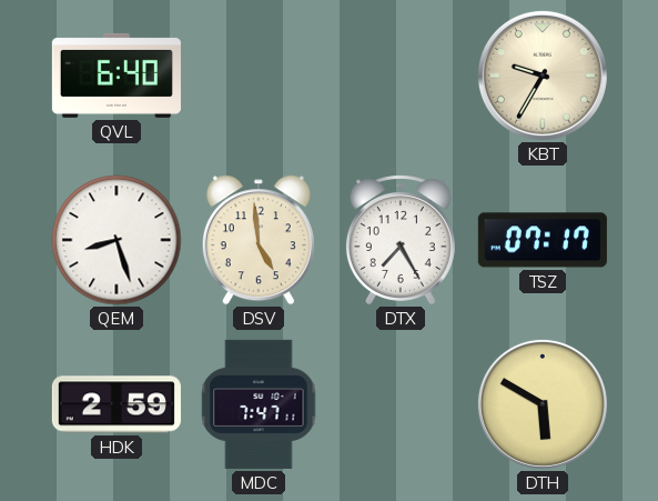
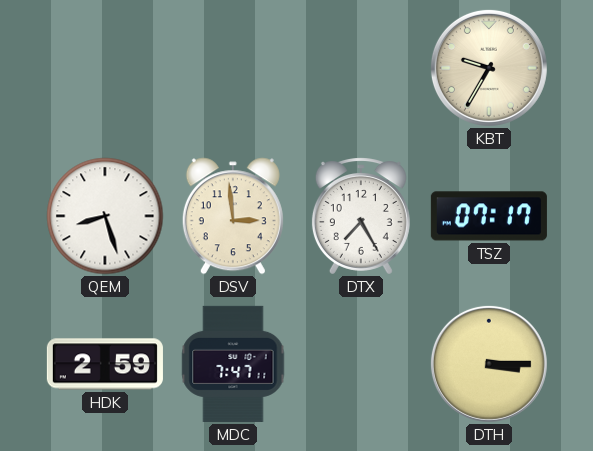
QVL: 6:40 -> none (117, 76)
DSV: 4:59 -> 2:59 (233, 216)
DTH: 5:50 -> 3:15 (489, 364)
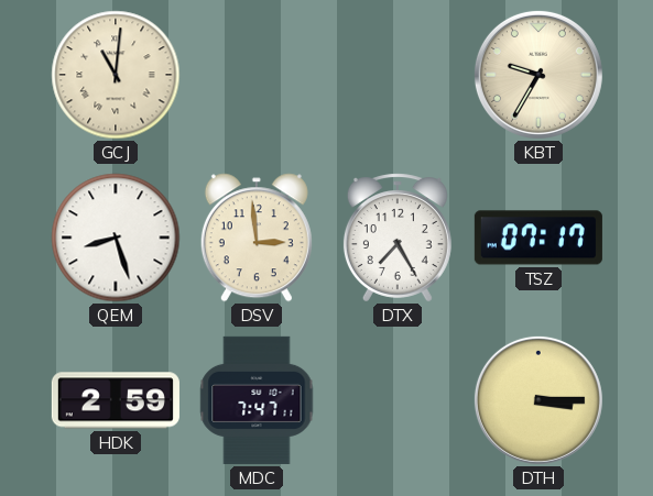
GCJ: none -> 11:01 (116, 75)
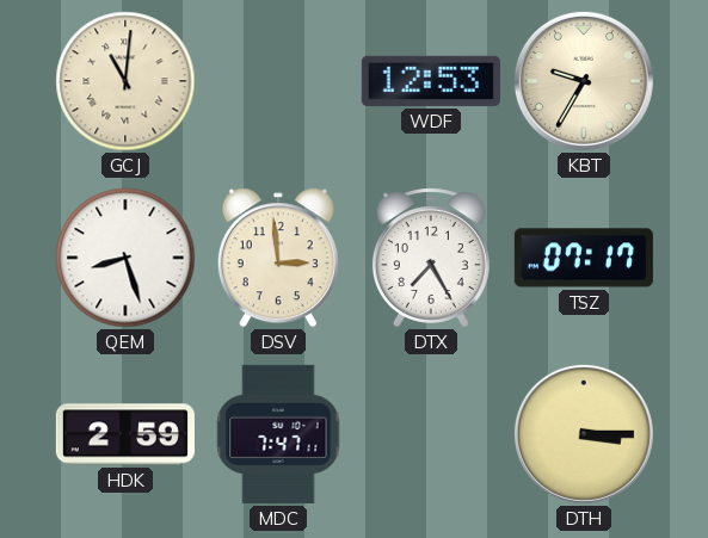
WDF: none -> 12:53 (431, 81)
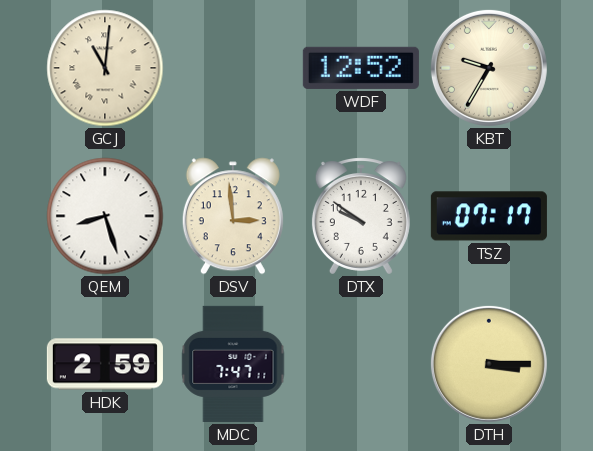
WDF: 12:53 -> 12:52 (361, 68)
DTX: 7:25 -> 9:51 (361, 216)
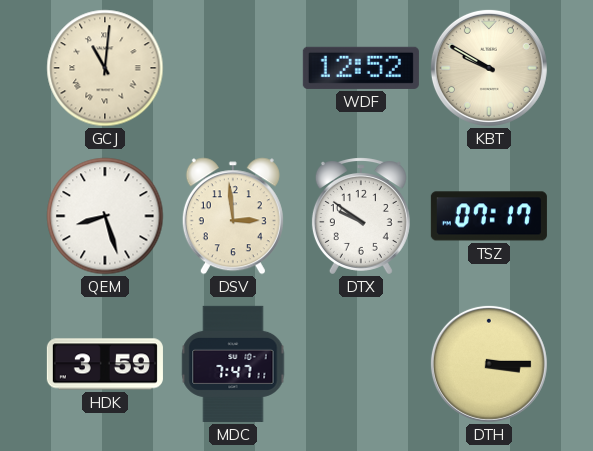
KBT: 9:35 -> 9:50 (489, 68)
HDK: 2:59 -> 3:59 (105, 364)
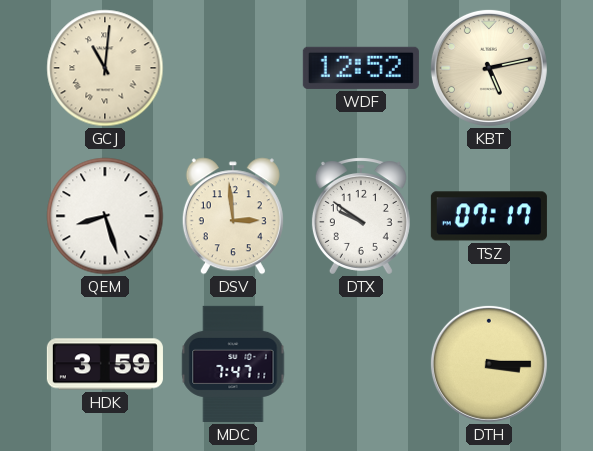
KBT: 9:50 -> 5:13 (489, 68)
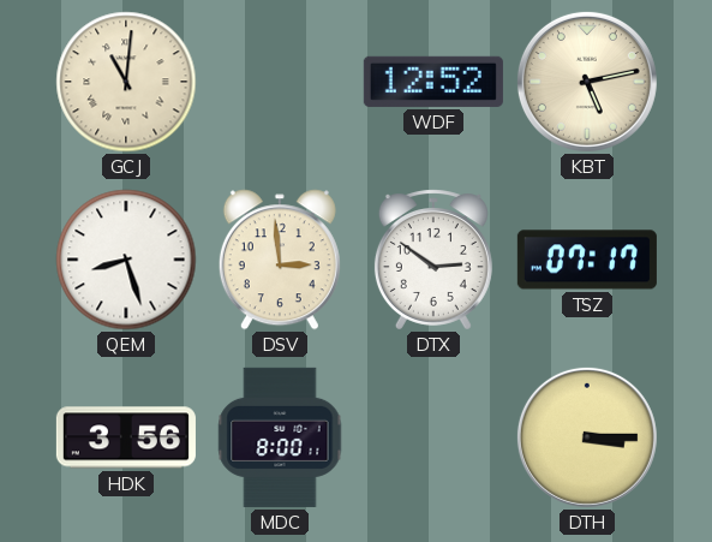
DTX: 9:51 -> 2:51 (433, 260)
HDK: 3:59 -> 3:56 (126, 437)
MDC: 7:47 -> 8:00 (280, 437)
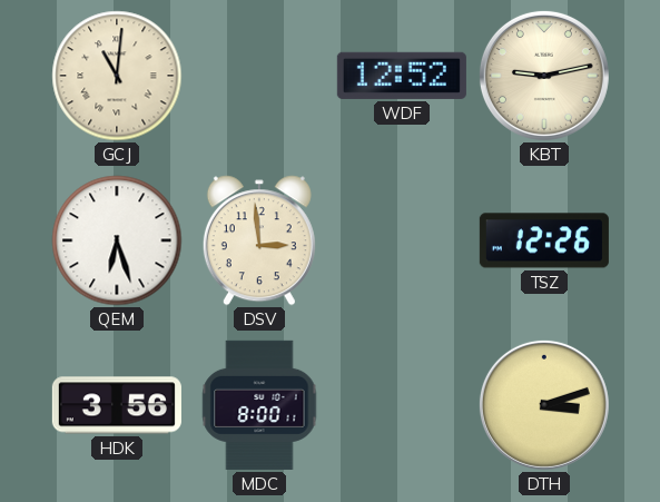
KBT: 5:13 -> 9:13 (544, 76)
QEM: 8:27 -> 6:27 (117, 240)
DTX: 2:51 -> none (433, 260)
TSZ: 07:17 -> 12:26 (544, 240)
DTH: 3:15 -> 3:12 (544, 405)
